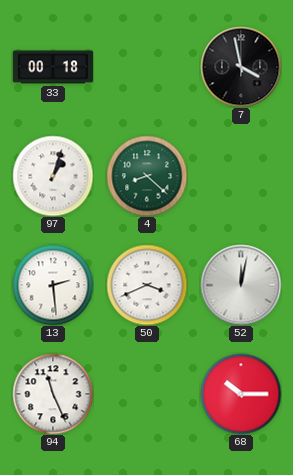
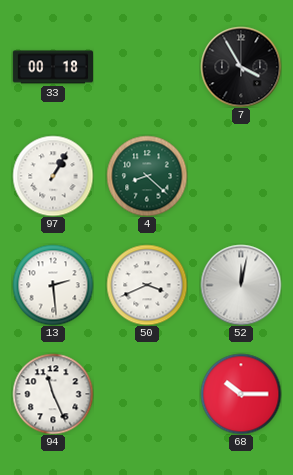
7: 3:58 -> 3:55 (241, 67)
97: 1:03 -> 1:05 (53, 176)
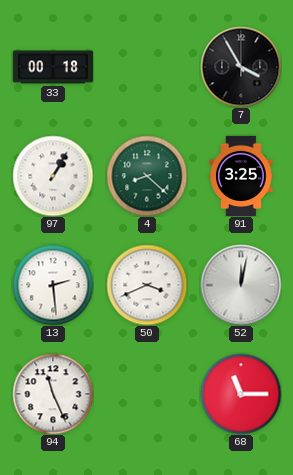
91: none -> 3:25 (241, 175)
68: 10:15 -> 11:15 (241, 394)
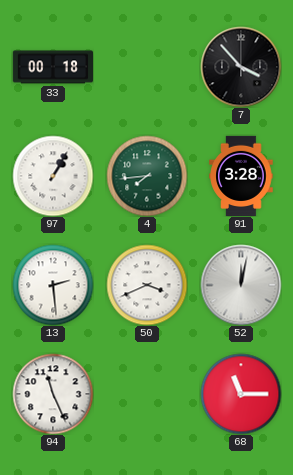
7: 3:55 -> 3:53 (241, 67)
4: 8:22 -> 7:44 (147, 176)
91: 3:25 -> 3:28 (241, 175)
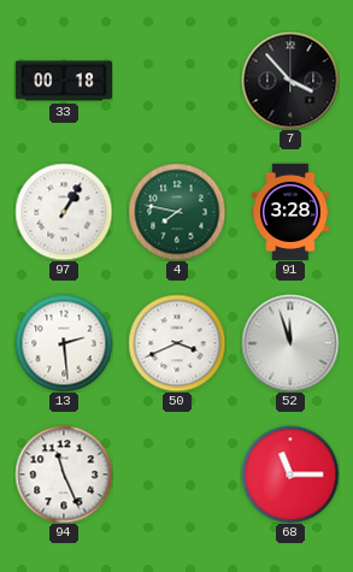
4: 7:44 -> 7:47 (177, 212)
52: 12:02 -> 11:57 (290, 343)
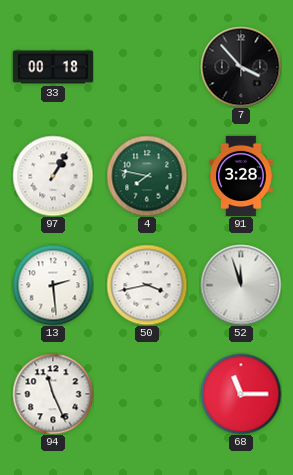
50: 3:41 -> 3:43 (147, 285)
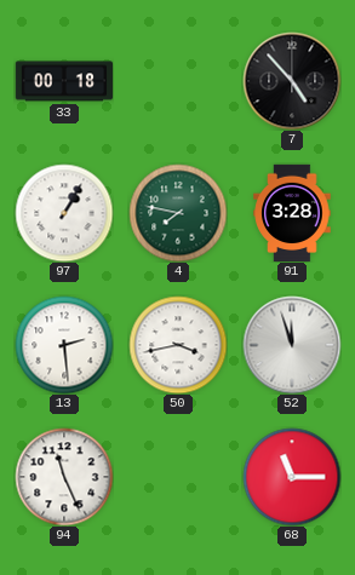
7: 3:53 -> 4:53 (292, 81)
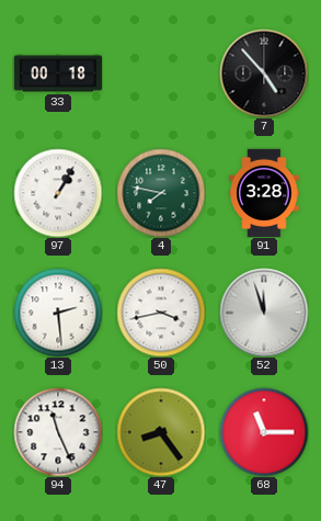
47: none -> 8:24 (161, 432)
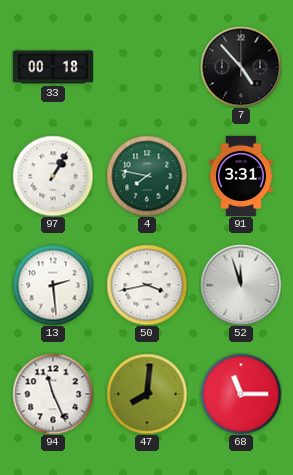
91: 3:28 -> 3:31 (241, 175)
47: 8:24 -> 8:01 (147, 394)
